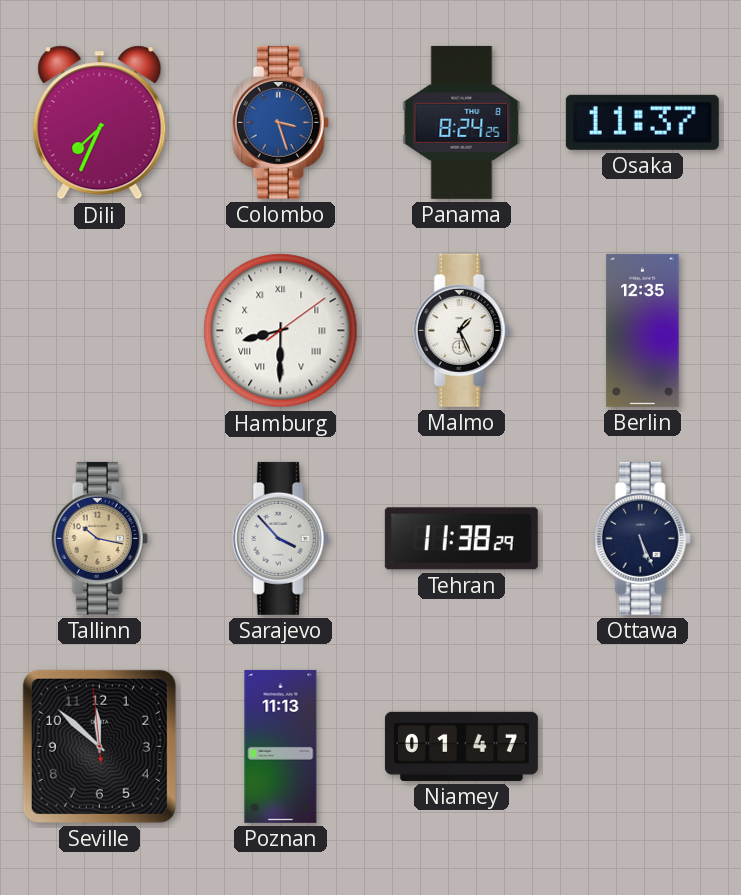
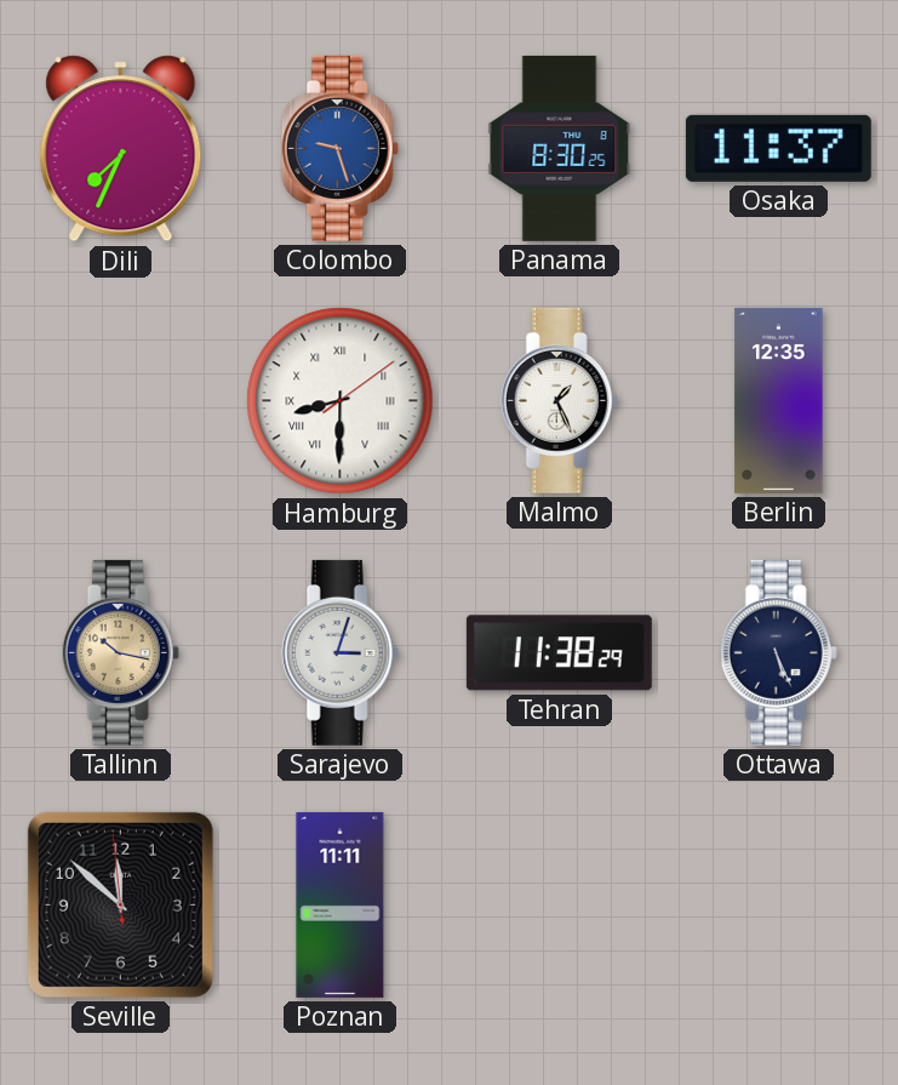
Colombo: 3:27 -> 9:27 (339, 148)
Panama: 8:24 -> 8:30 (560, 148)
Sarajevo: 3:53 -> 3:03 (339, 652)
Poznan: 11:13 -> 11:11 (341, 904)
Niamey: 01:47 -> none (461, 746)
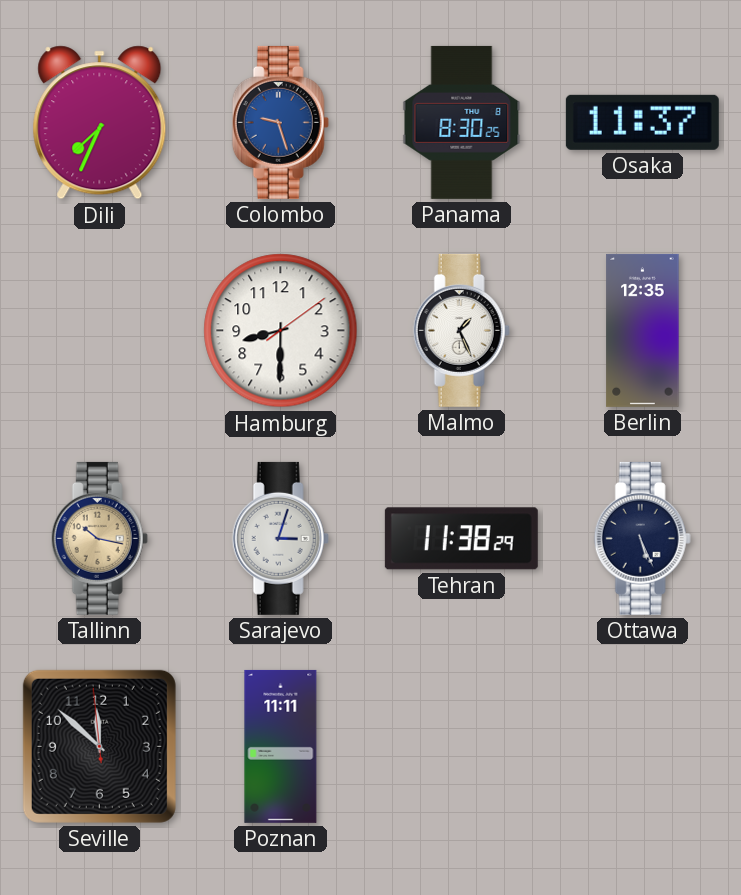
Hamburg numerals: Roman -> Arabic (281, 331)
